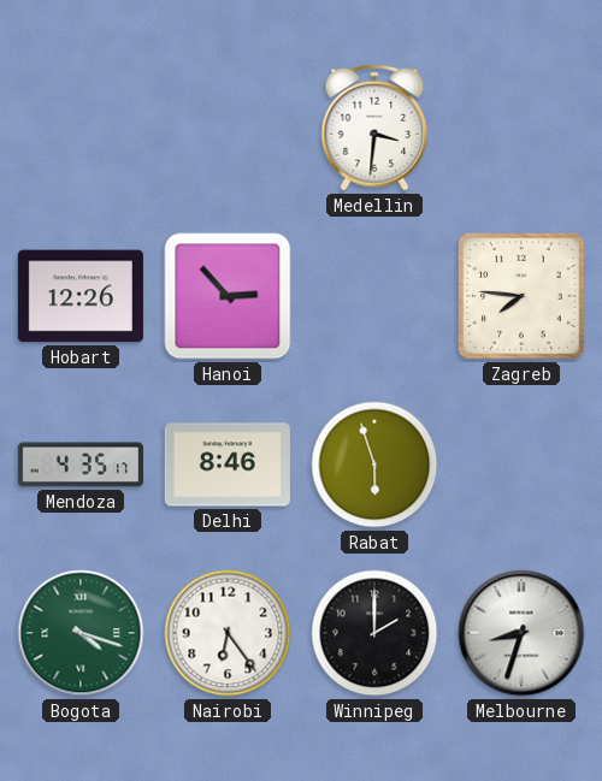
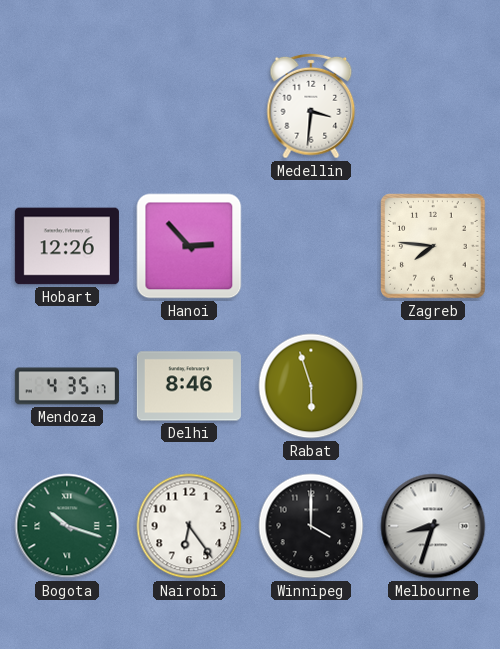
Bogota: 4:18 -> 10:18 (67, 526)
Winnipeg: 2:00 -> 4:00 (311, 526)
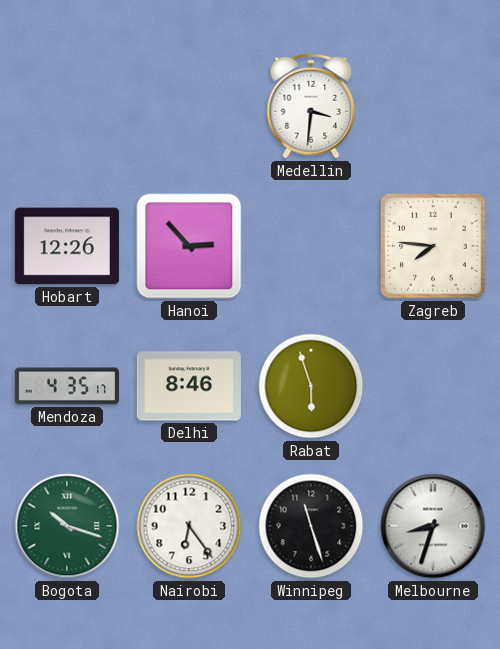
Winnipeg: 4:00 -> 11:27 (311, 526)
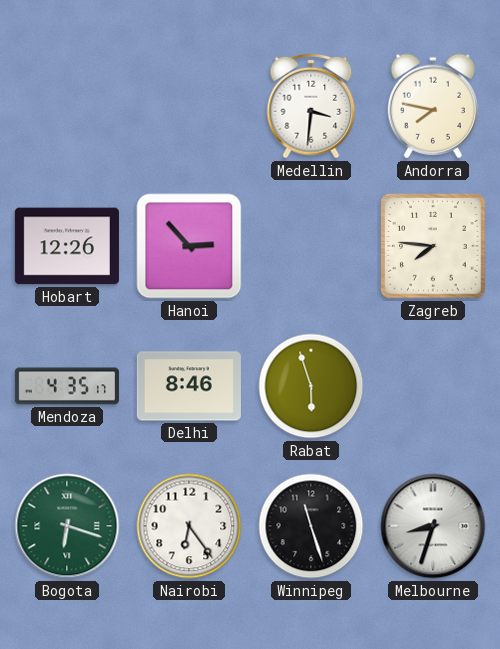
Andorra: none -> 7:47 (433, 106)
Bogota: 10:18 -> 6:18 (67, 526)
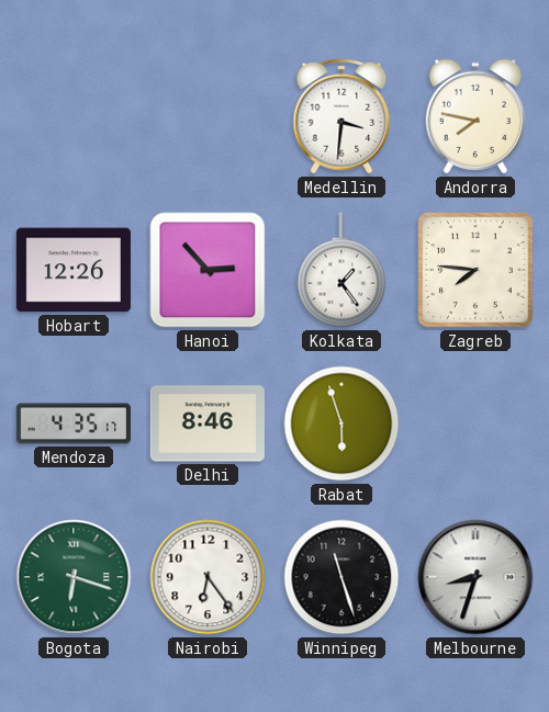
Kolkata: none -> 1:24 (341, 270)
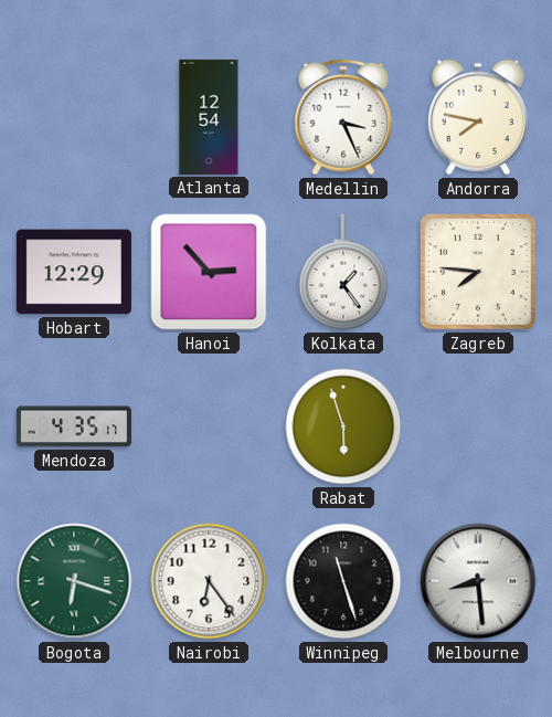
Atlanta: none -> 12:54 (209, 117)
Medellin: 3:31 -> 3:26 (343, 117)
Hobart: 12:26 -> 12:29 (74, 272)
Delhi: 8:46 -> none (208, 423)
Melbourne: 8:33 -> 8:29 (478, 581)
